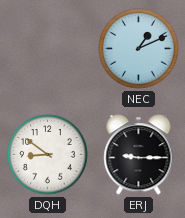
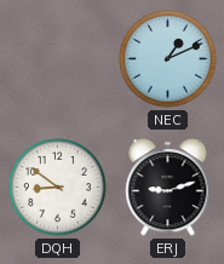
ERJ: 9:15 -> 9:12 (168, 188)
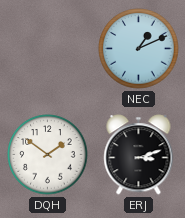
DQH: 8:51 -> 1:51 (48, 155)
ERJ: 9:12 -> 3:12 (139, 155)
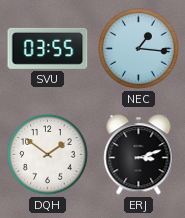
SVU: none -> 03:55 (48, 48)
NEC: 1:11 -> 1:16 (139, 49)
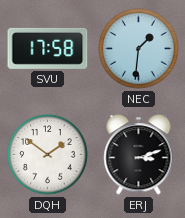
SVU: 03:55 -> 17:58 (48, 48)
NEC: 1:16 -> 1:31 (139, 49)
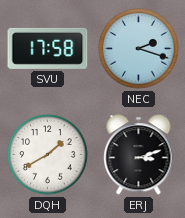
NEC: 1:31 -> 2:18 (139, 49)
DQH: 1:51 -> 1:40 (48, 155)
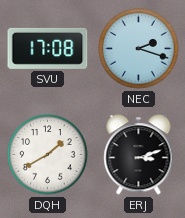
SVU: 17:58 -> 17:08 (48, 48)
